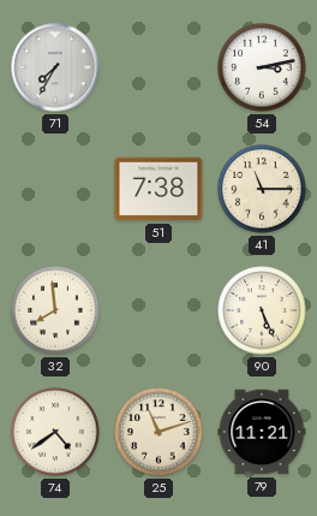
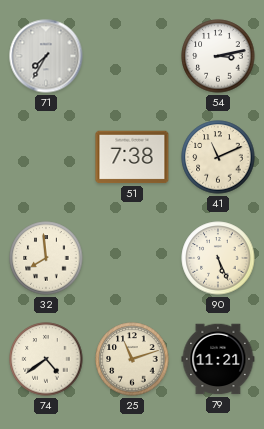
41: 11:15 -> 11:11 (218, 157)
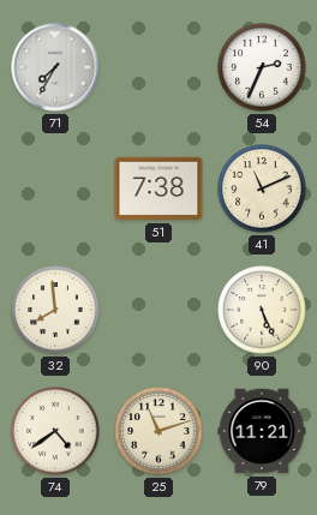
54: 3:13 -> 2:34 (262, 67)
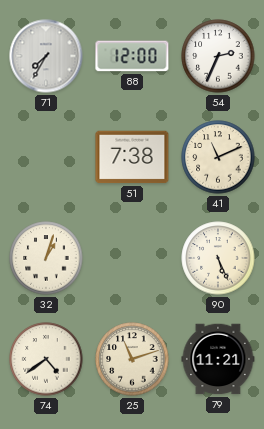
88: none -> 12:00 (132, 56)
32: 7:59 -> 1:03 (46, 258)
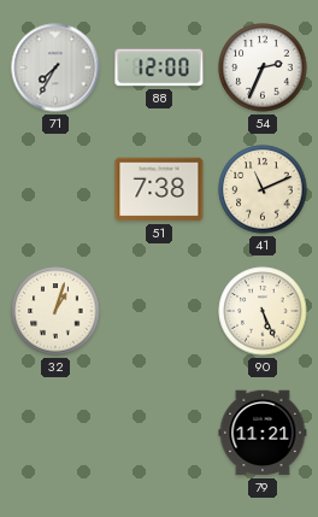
74: 4:39 -> none (46, 359)
25: 11:12 -> none (132, 359)
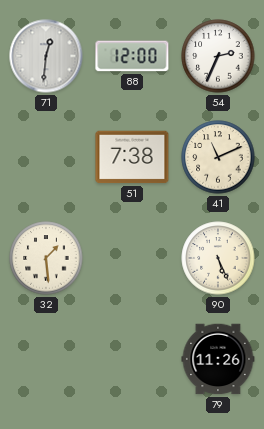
71: 7:35 -> 12:31 (46, 56)
32: 1:03 -> 1:29 (46, 258)
79: 11:21 -> 11:26 (218, 359)
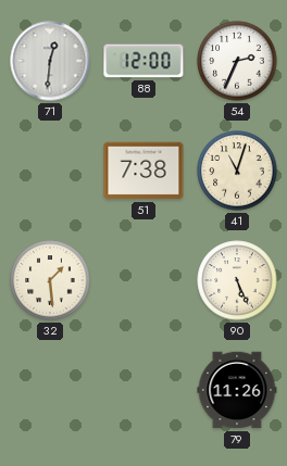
41: 11:11 -> 11:03 (237, 171)
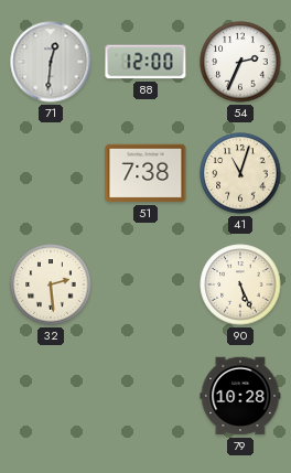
32: 1:29 -> 2:29 (51, 284)
79: 11:26 -> 10:28 (240, 396)
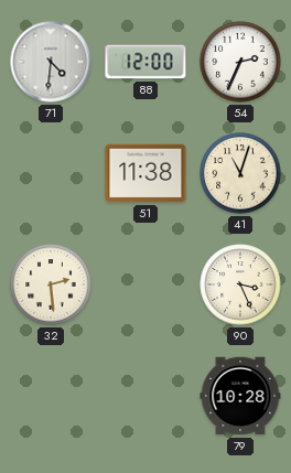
71: 12:31 -> 4:31 (51, 62)
51: 7:38 -> 11:38 (145, 173)
90: 5:26 -> 3:26 (240, 284)
